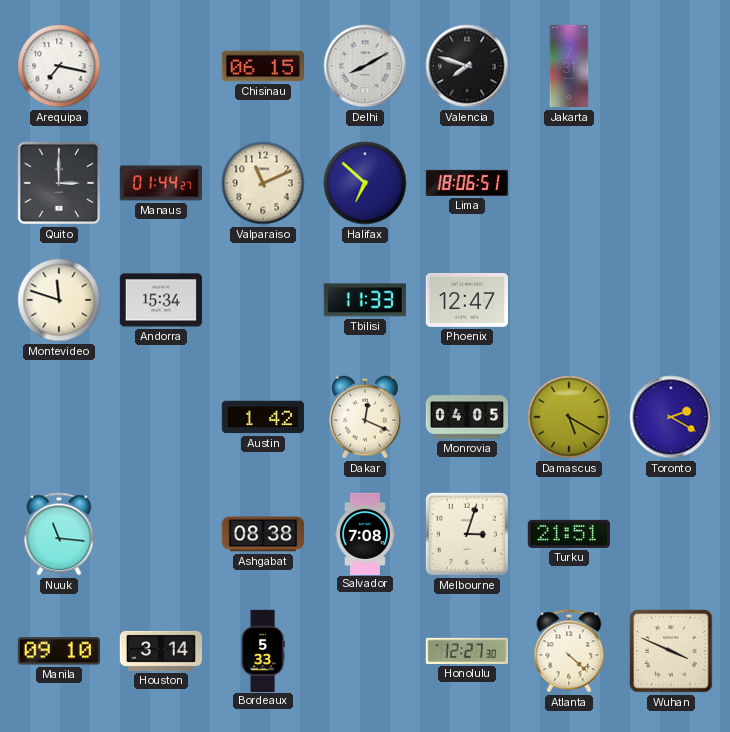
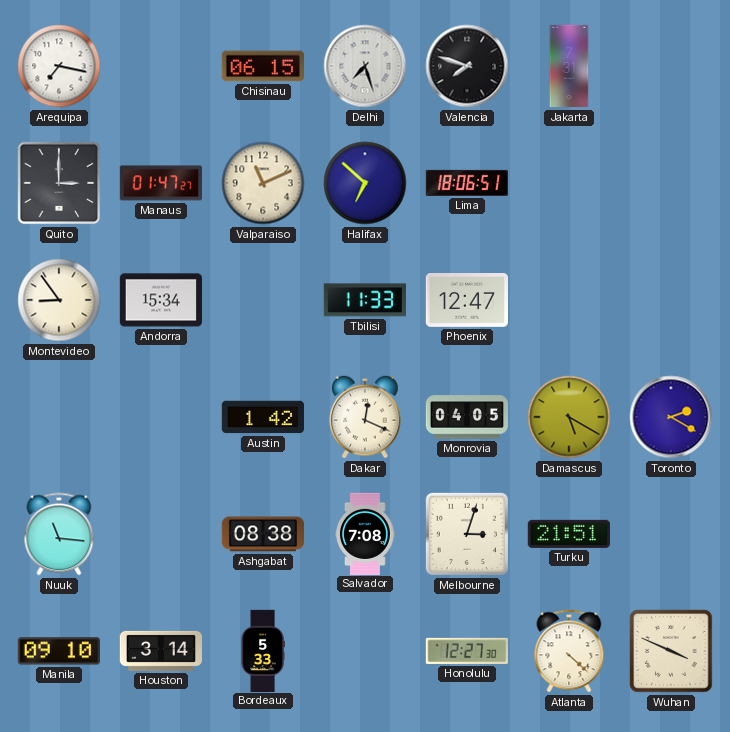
Delhi: 8:10 -> 7:27 (365, 66)
Manaus: 01:44 -> 01:47 (160, 183)
Montevideo: 11:48 -> 8:54 (59, 300)
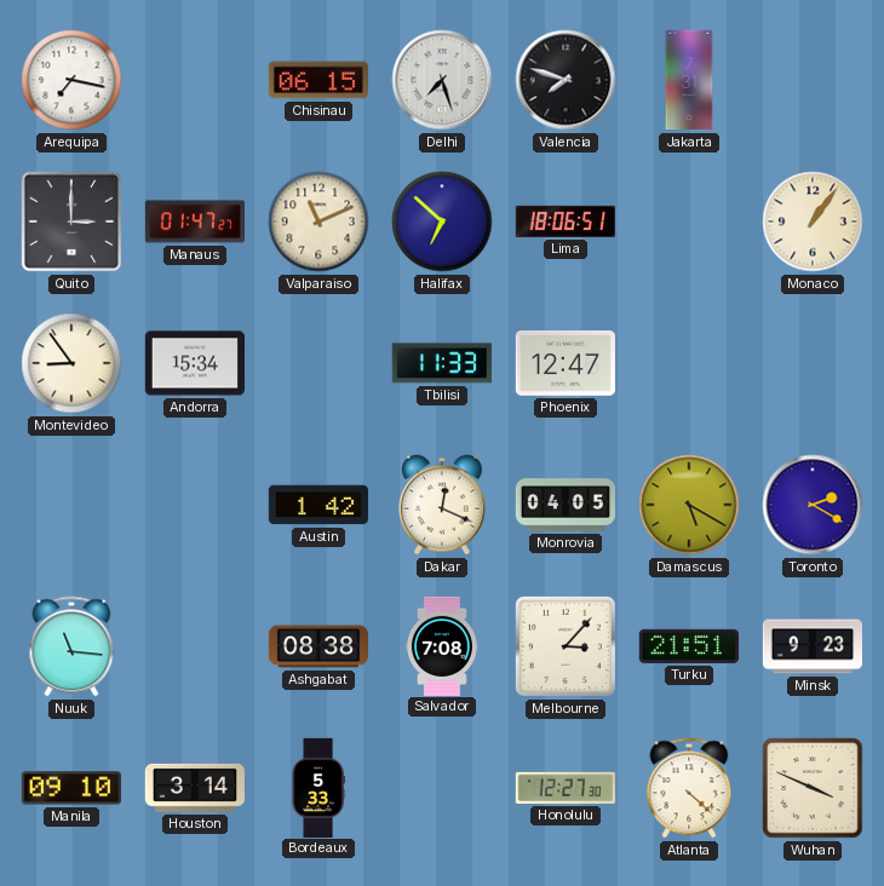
Monaco: none -> 1:06 (813, 221)
Melbourne: 3:03 -> 3:07 (566, 646)
Minsk: none -> 9:23 (811, 646)
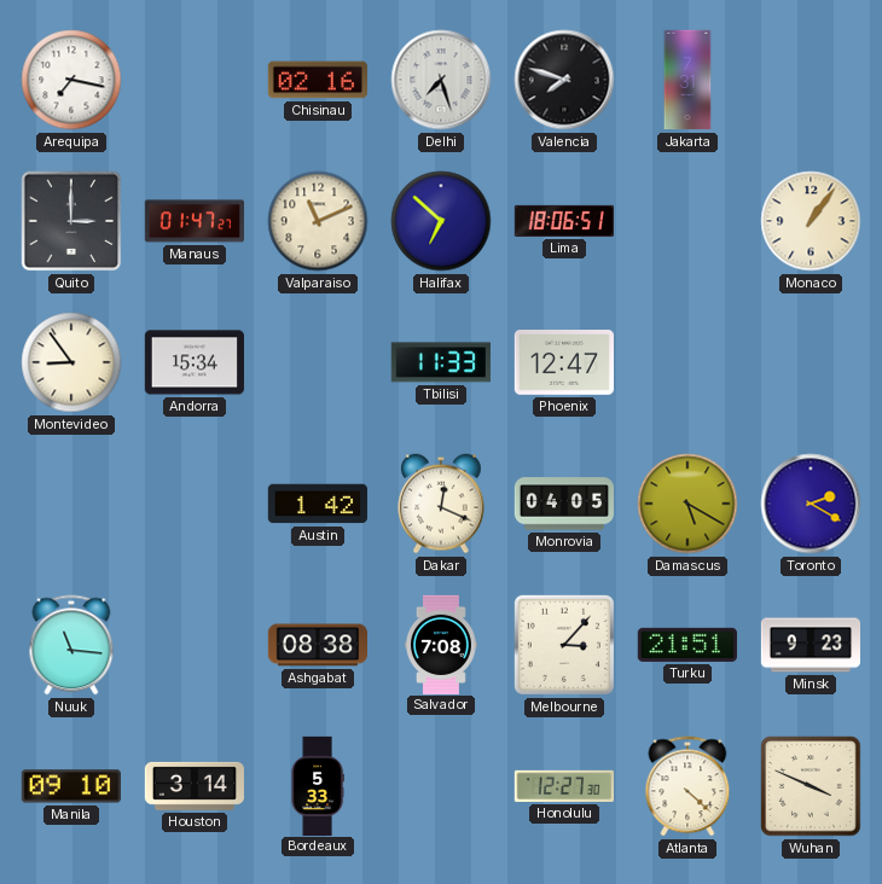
Chisinau: 06:15 -> 02:16 (318, 80)
